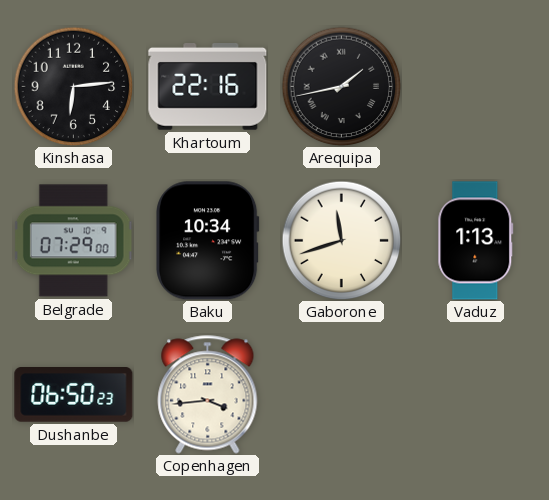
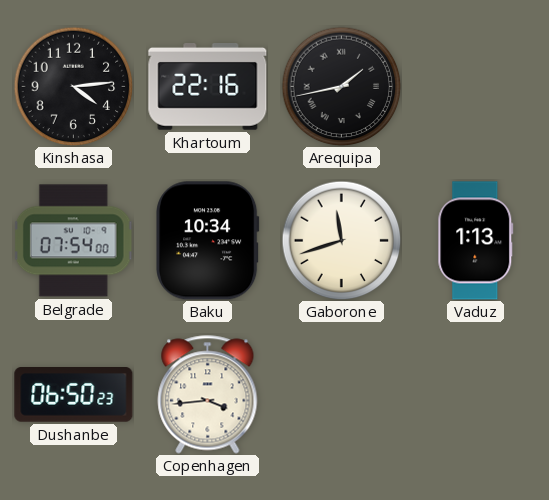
Kinshasa: 6:14 -> 4:14 (73, 86)
Belgrade: 07:29 -> 07:54 (73, 241)
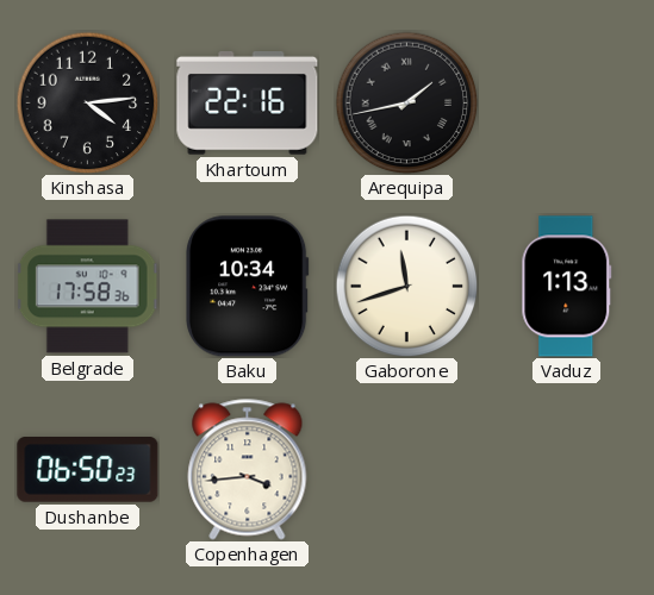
Belgrade: 07:54 -> 17:58 (87, 287)
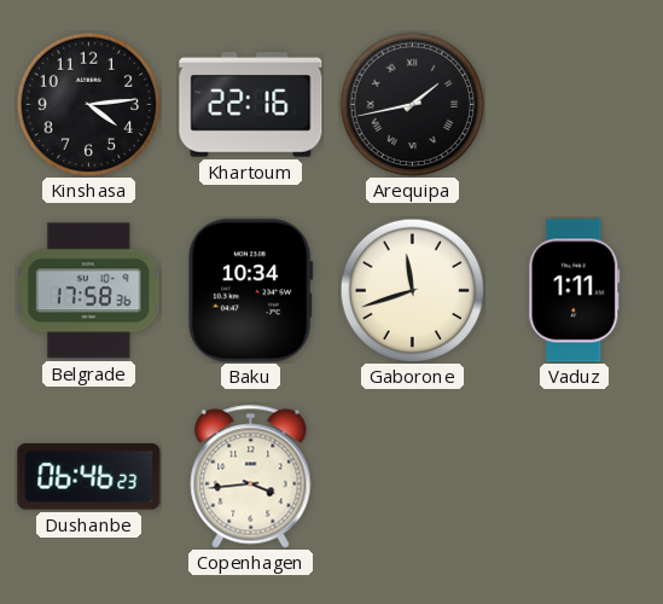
Vaduz: 1:13 -> 1:11 (575, 291)
Dushanbe: 06:50 -> 06:46 (89, 477)
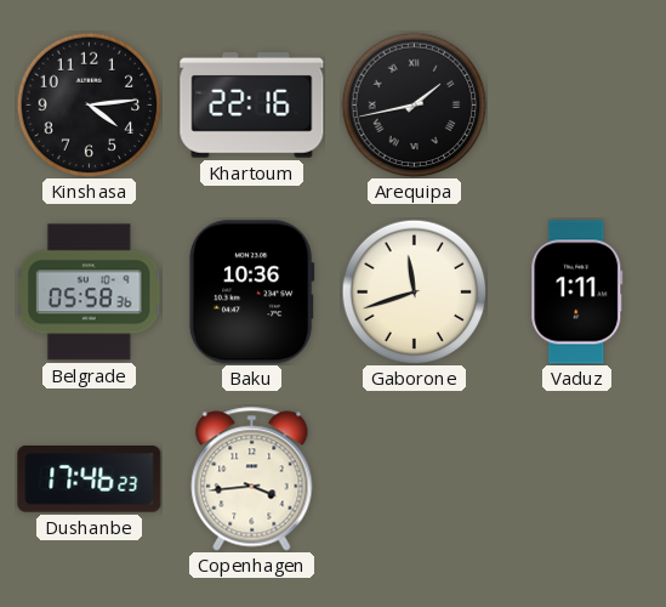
Belgrade: 17:58 -> 05:58 (89, 293)
Baku: 10:34 -> 10:36 (252, 293)
Dushanbe: 06:46 -> 17:46 (90, 480)
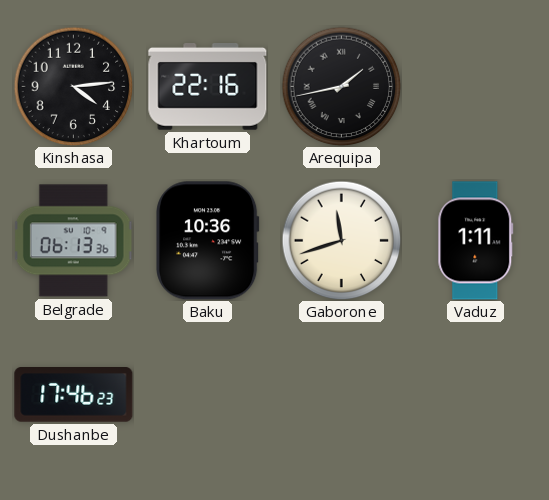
Belgrade: 05:58 -> 06:13 (73, 241)
Copenhagen: 3:44 -> none (252, 480)
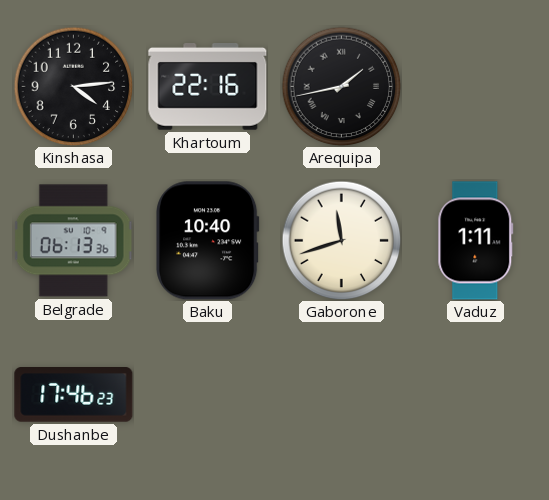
Baku: 10:36 -> 10:40 (208, 241)
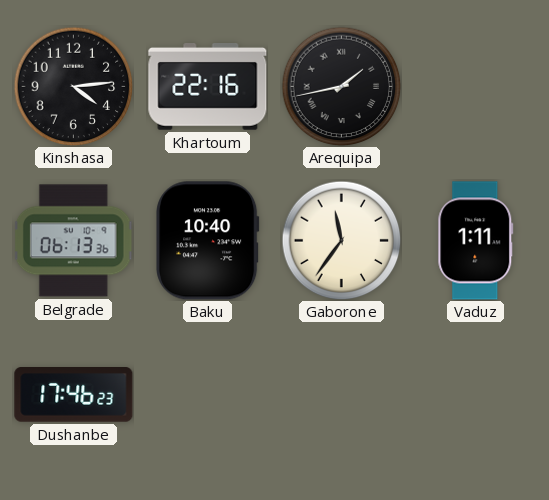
Gaborone: 11:42 -> 11:36 (341, 240)
